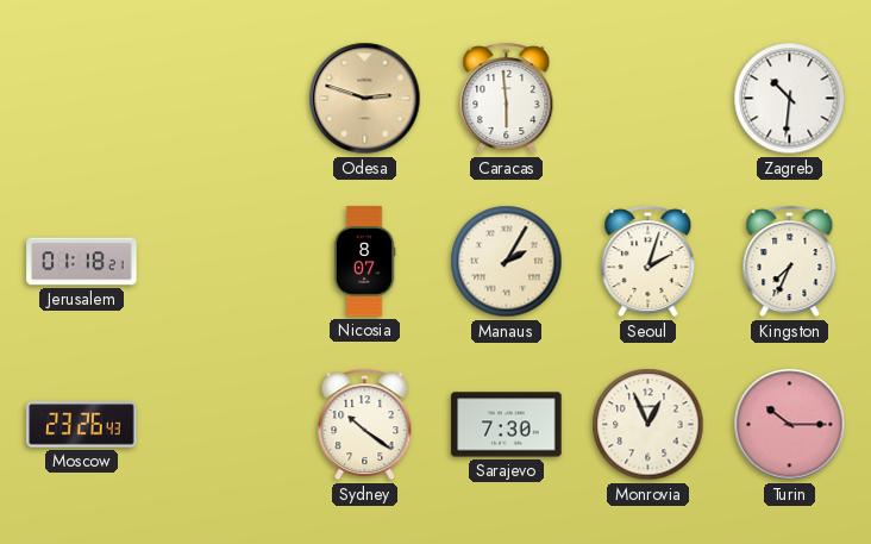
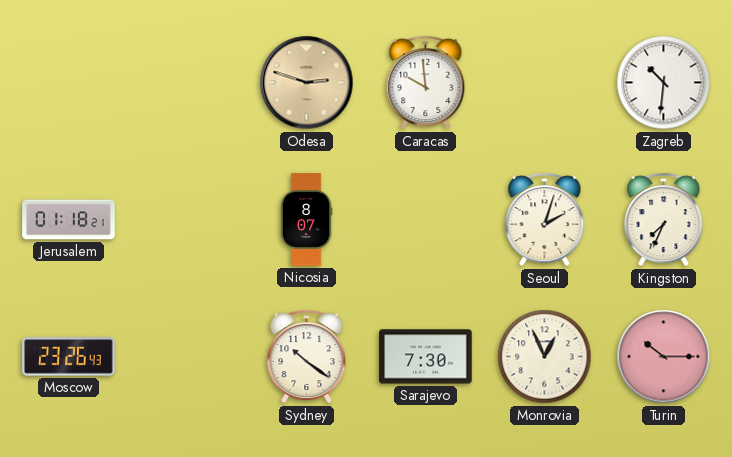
Caracas: 5:59 -> 9:59 (426, 83)
Manaus: 2:05 -> none (507, 262)
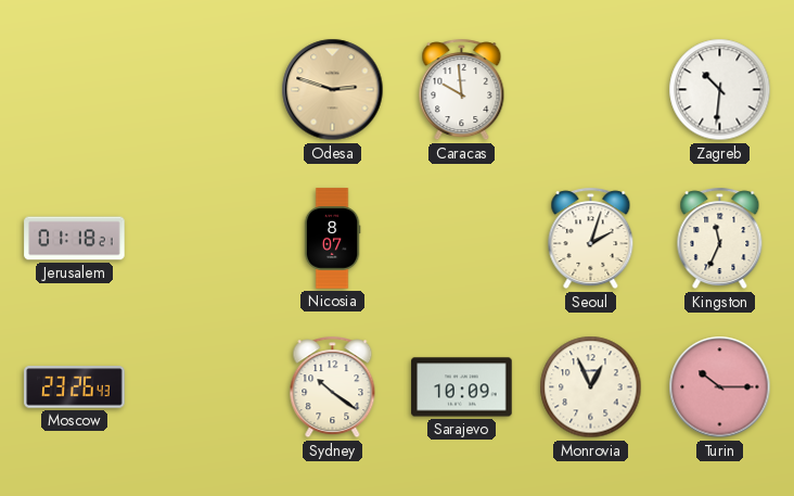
Kingston: 7:34 -> 11:34 (720, 239)
Sarajevo: 7:30 -> 10:09 (462, 387)
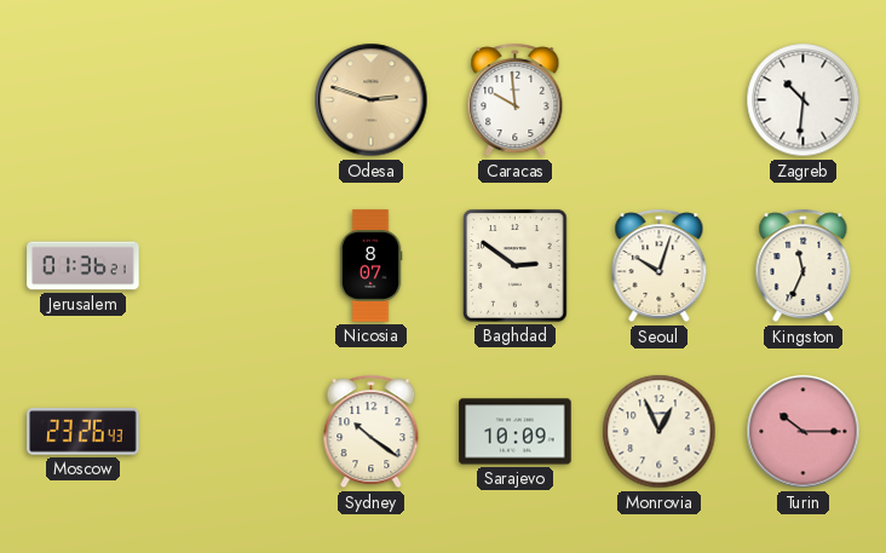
Jerusalem: 01:18 -> 01:36 (84, 266)
Baghdad: none -> 2:51 (516, 266)
Seoul: 2:03 -> 10:03 (660, 266)
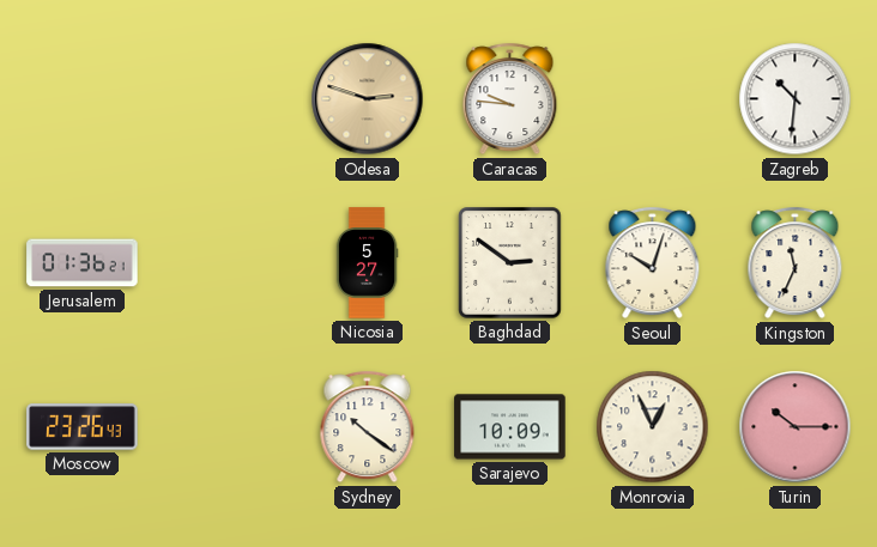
Caracas: 9:59 -> 9:46 (510, 99)
Nicosia: 8:07 -> 5:27 (367, 263)
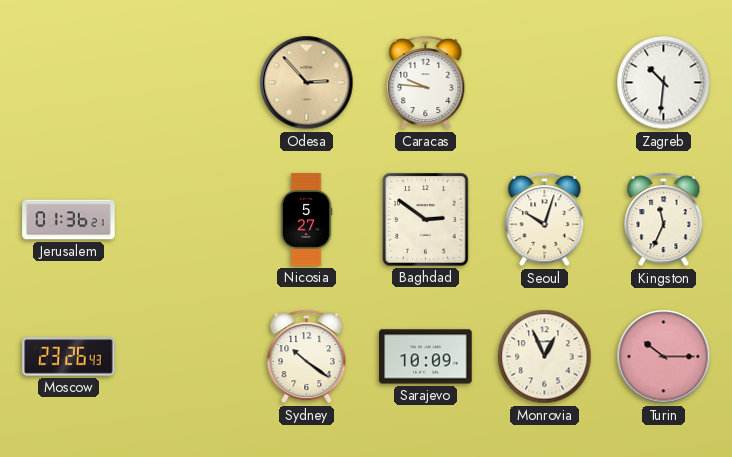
Odesa: 2:48 -> 2:53 (307, 83)
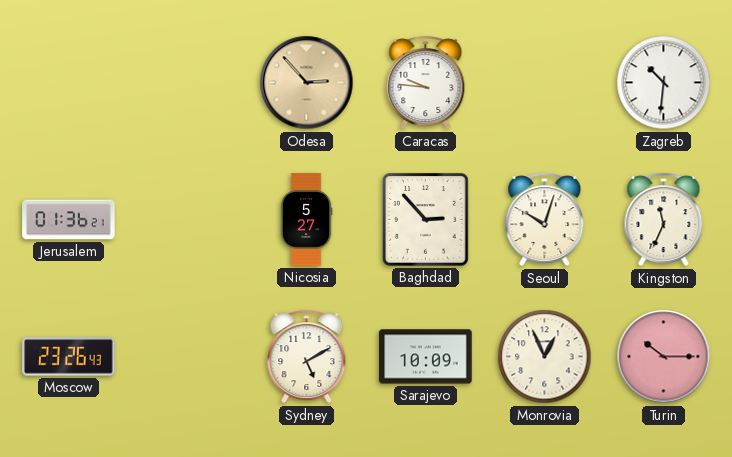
Baghdad: 2:51 -> 2:53 (426, 220)
Sydney: 10:21 -> 5:10 (307, 357)
